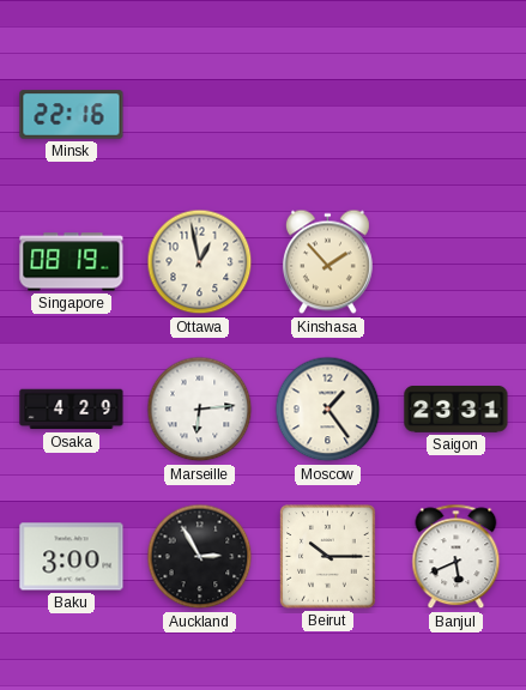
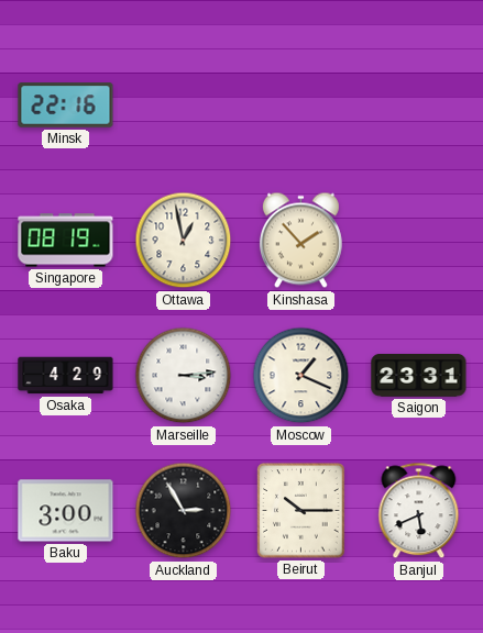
Marseille: 6:14 -> 3:14 (184, 376)
Moscow: 1:24 -> 1:19 (301, 376)
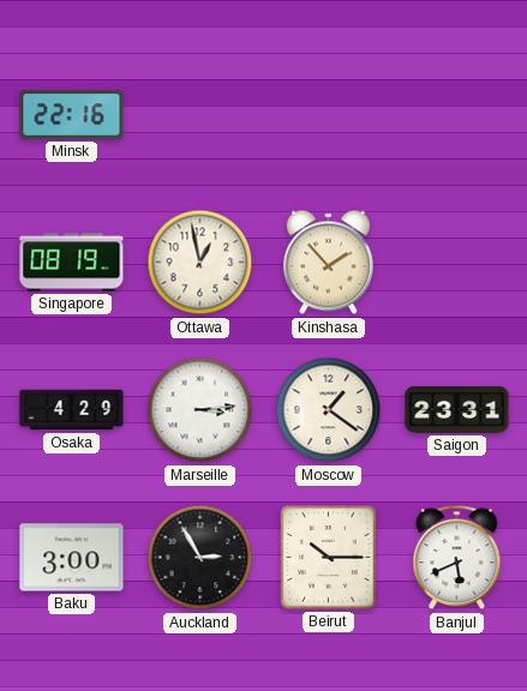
Moscow: 1:19 -> 1:21 (329, 410)
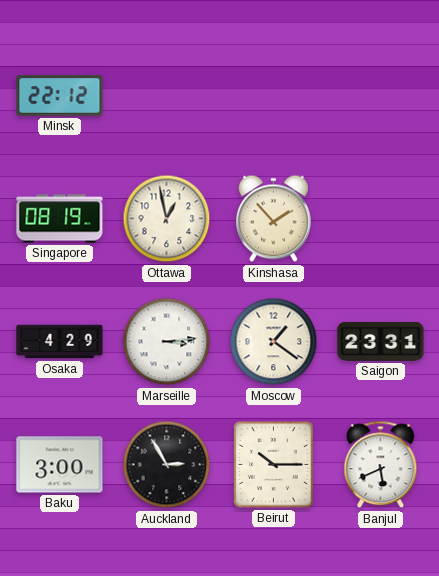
Minsk: 22:16 -> 22:12 (60, 96)
